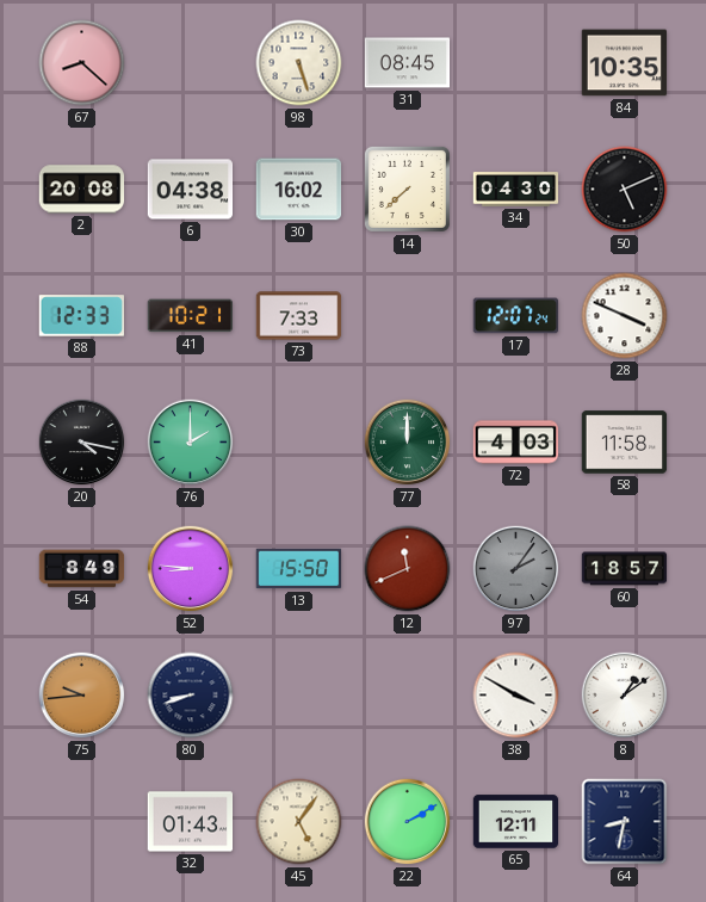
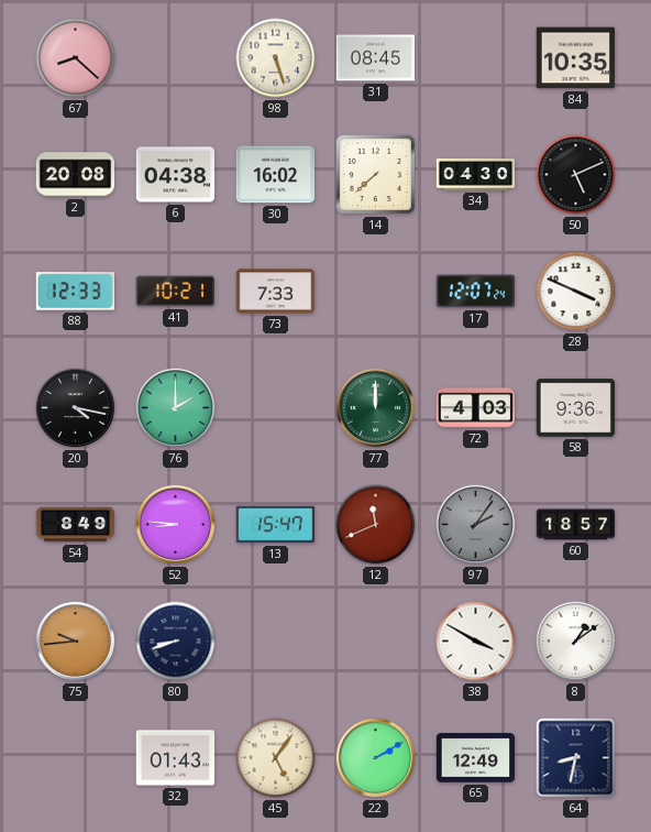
58: 11:58 -> 9:36 (576, 408)
13: 15:50 -> 15:47 (276, 525)
65: 12:11 -> 12:49 (476, 758)
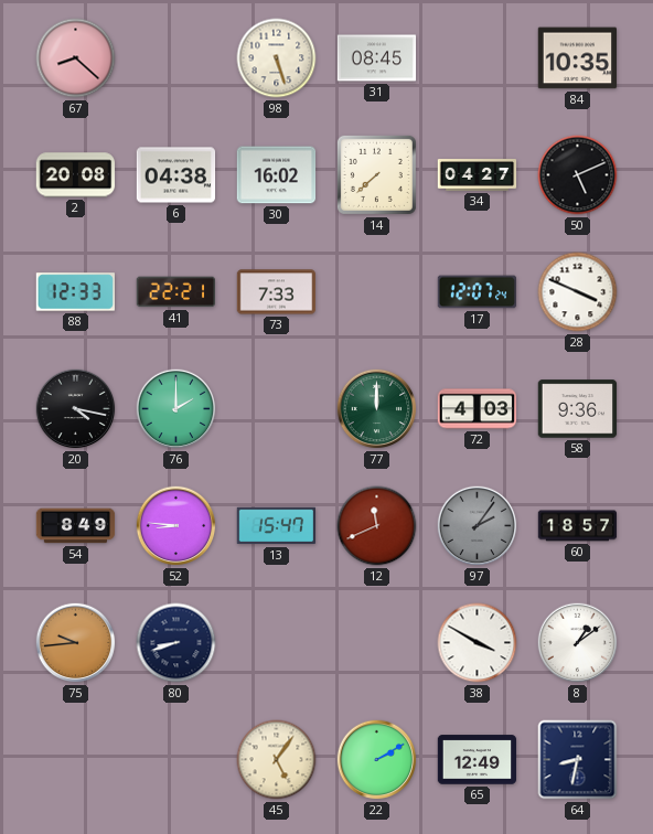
34: 04:30 -> 04:27 (478, 175)
41: 10:21 -> 22:21 (175, 292)
32: 01:43 -> none (176, 758)
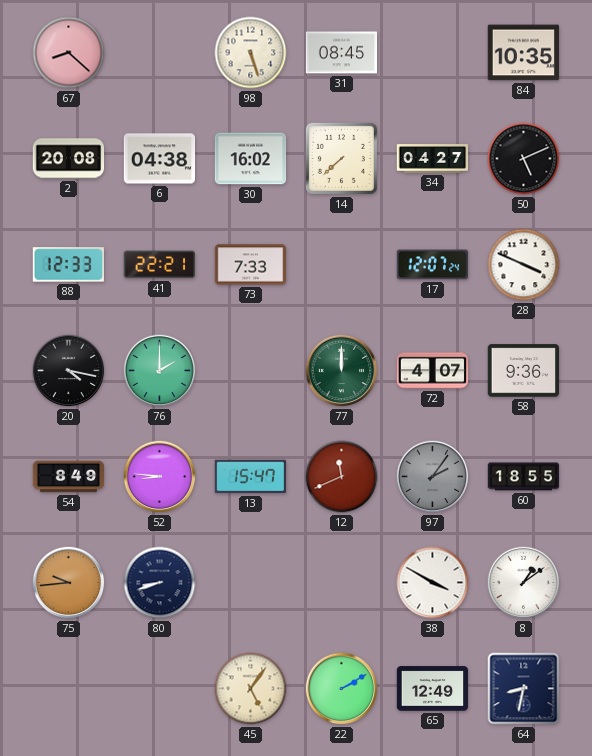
72: 4:03 -> 4:07 (433, 371)
60: 18:57 -> 18:55 (524, 477)
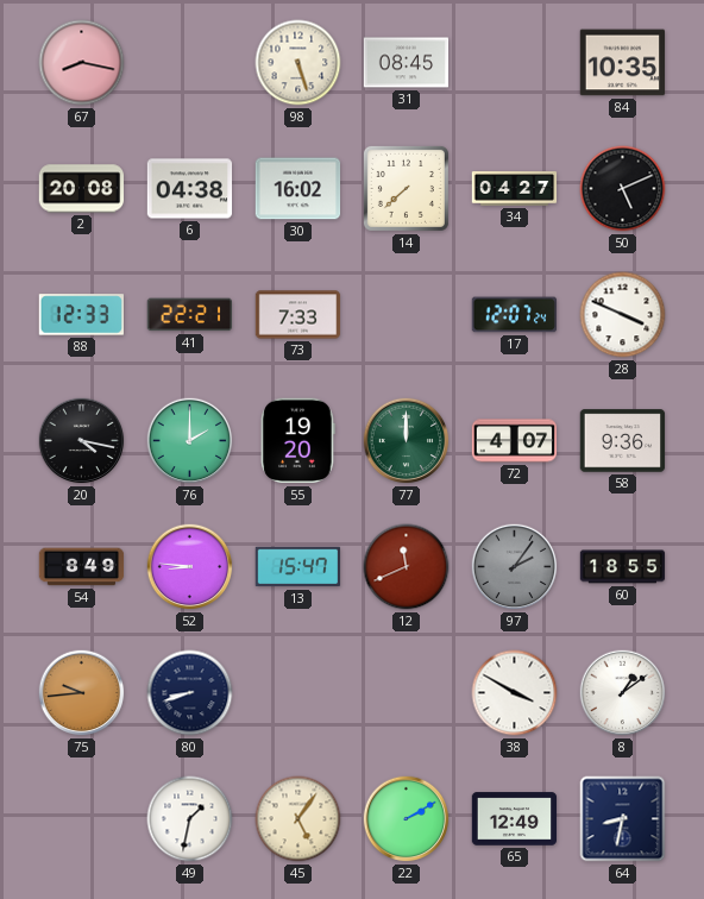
67: 8:22 -> 8:17 (82, 63)
55: none -> 19:20 (298, 441)
49: none -> 1:32 (190, 819)
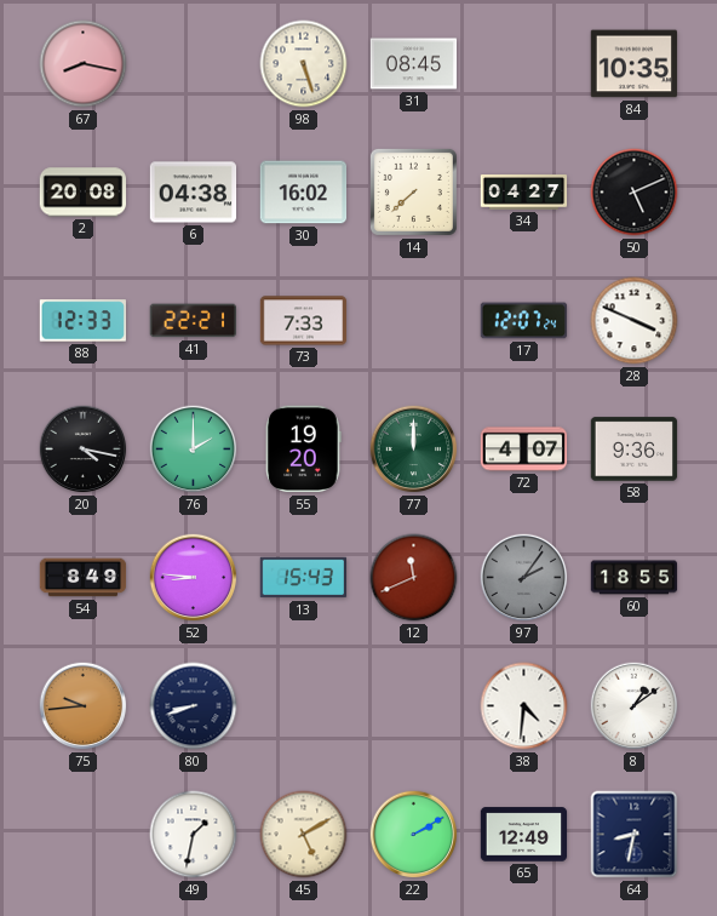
13: 15:47 -> 15:43 (304, 578)
38: 3:50 -> 4:31 (524, 706)
45: 5:06 -> 5:10 (304, 835)
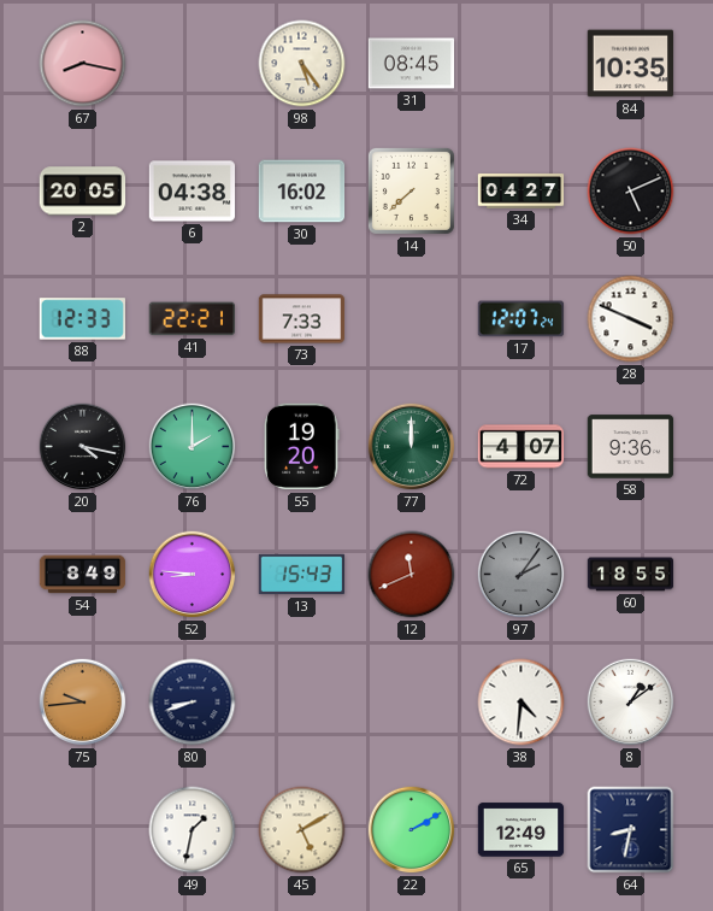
98: 5:27 -> 5:24 (302, 64)
2: 20:08 -> 20:05 (83, 192)
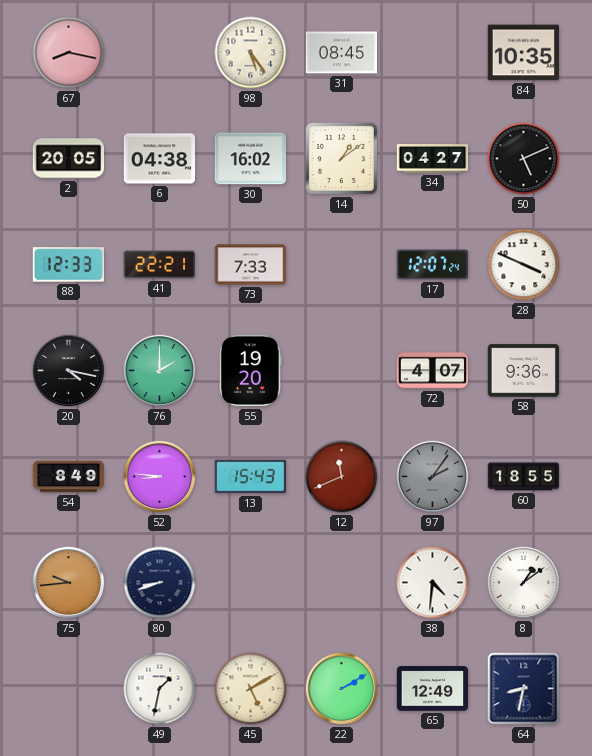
14: 7:38 -> 1:09 (341, 158)
77: 12:00 -> none (412, 447)
